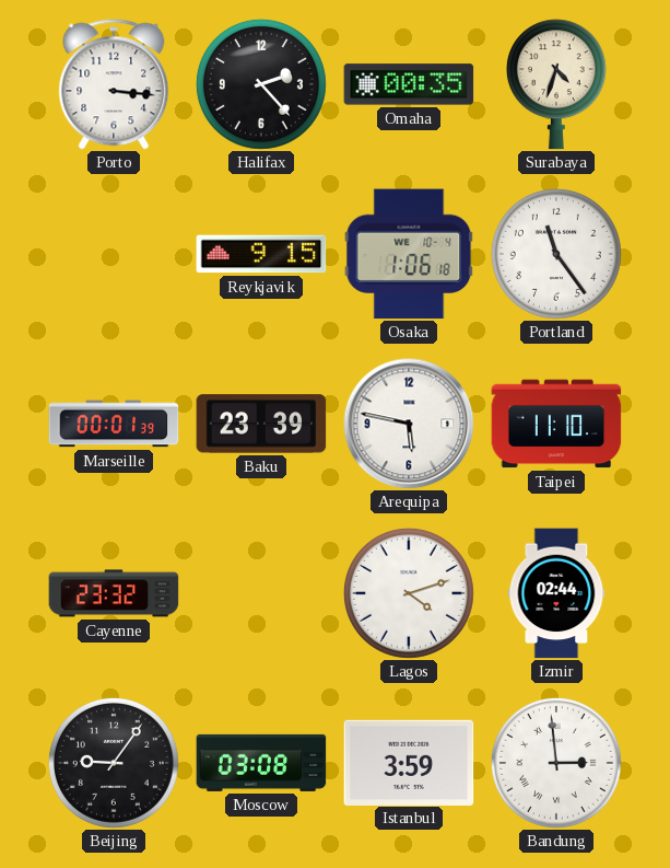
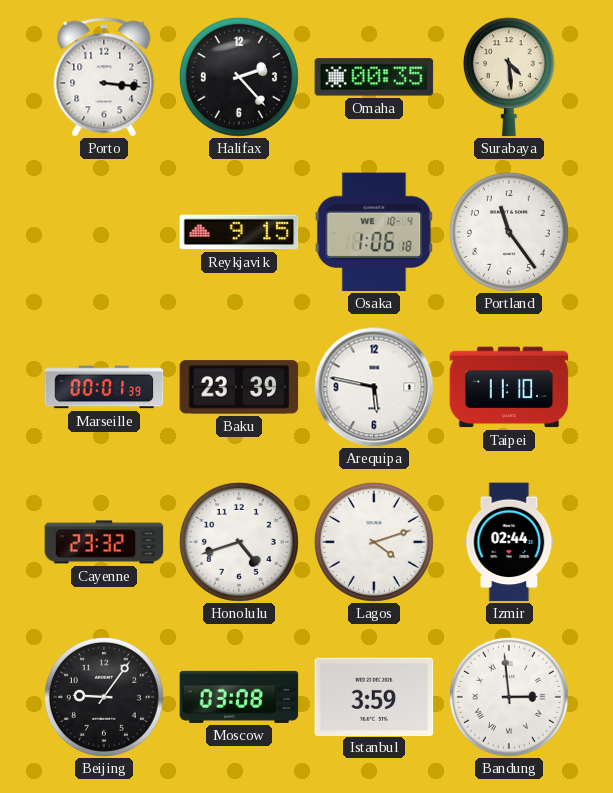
Surabaya: 4:33 -> 4:29 (509, 77)
Honolulu: none -> 4:42 (239, 542)
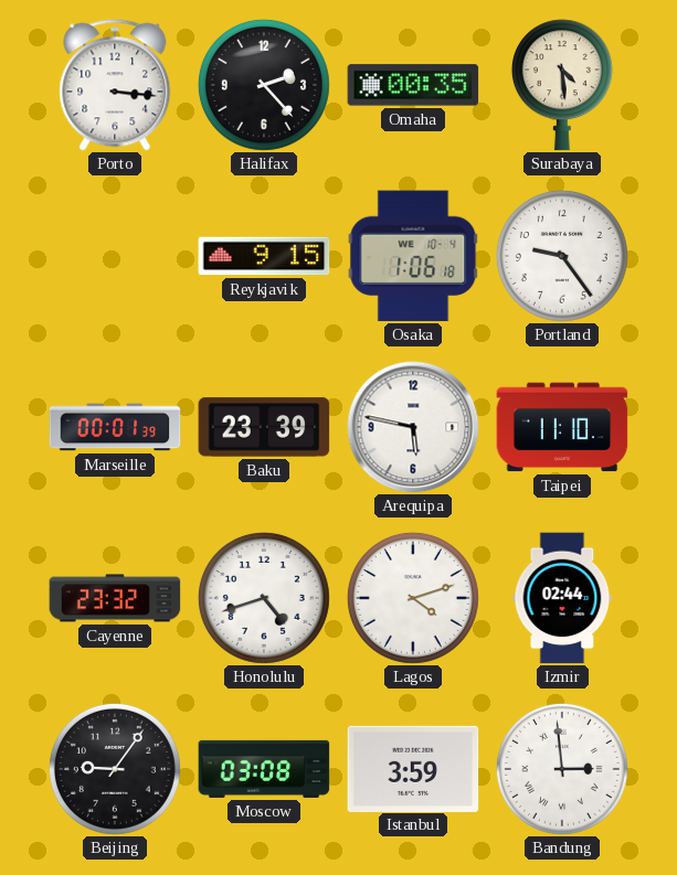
Portland: 11:24 -> 9:24 (562, 256)
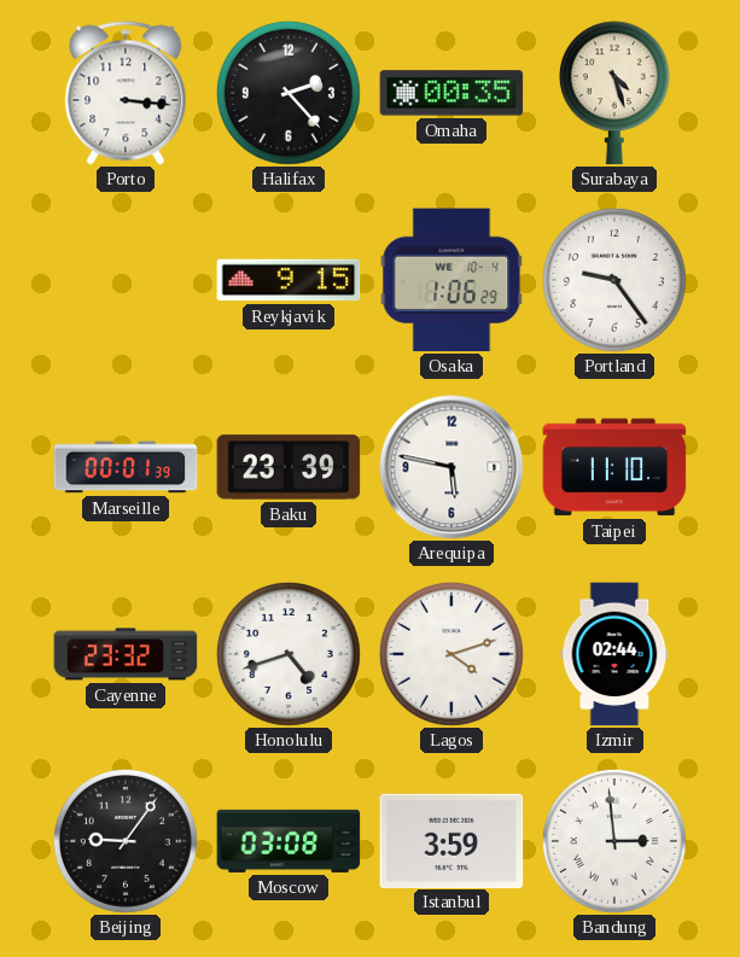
Surabaya: 4:29 -> 4:27 (614, 93)
Osaka: 1:06:18 -> 1:06:29 (451, 280)
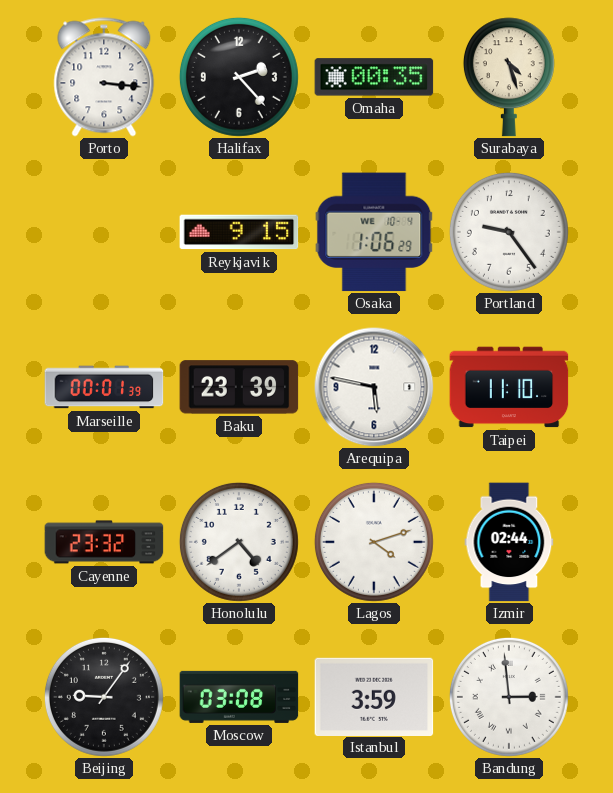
Honolulu: 4:42 -> 4:39 (239, 542)
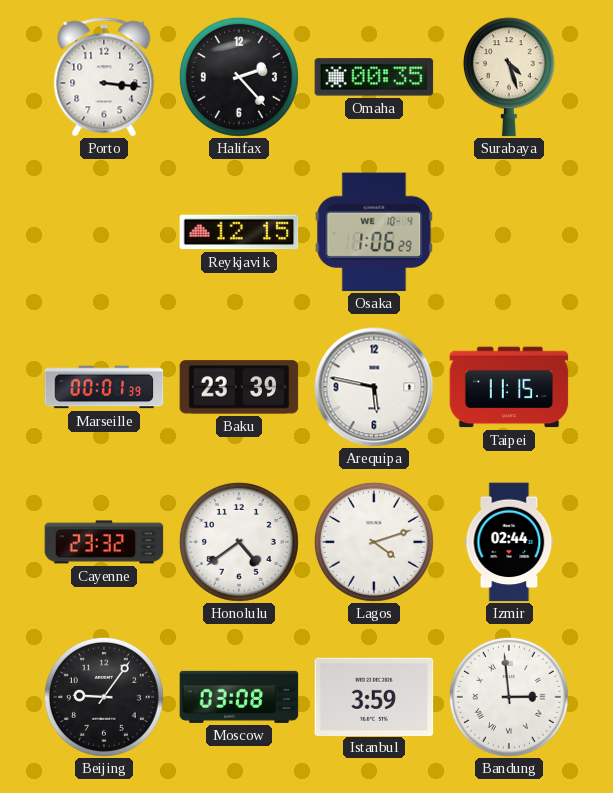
Reykjavik: 9:15 -> 12:15 (239, 232)
Portland: 9:24 -> none (509, 232)
Taipei: 11:10 -> 11:15 (509, 387)
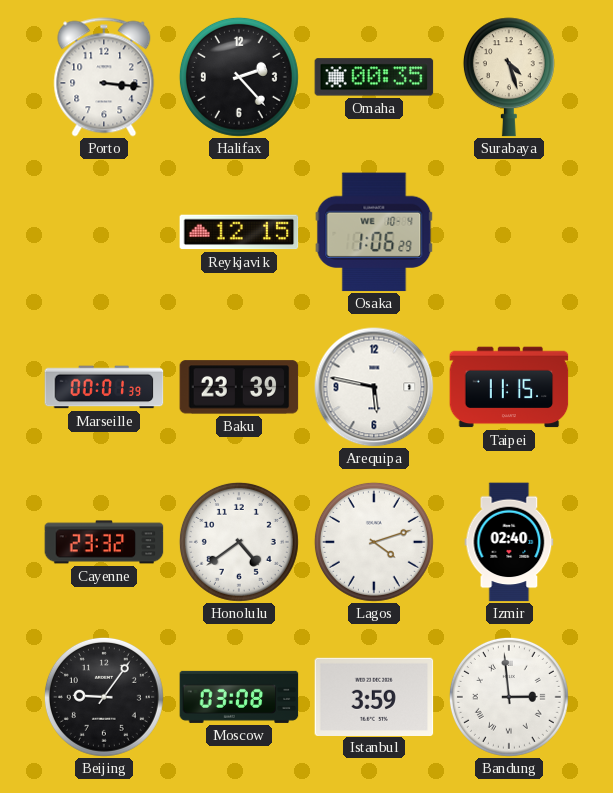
Izmir: 02:44 -> 02:40 (509, 542)
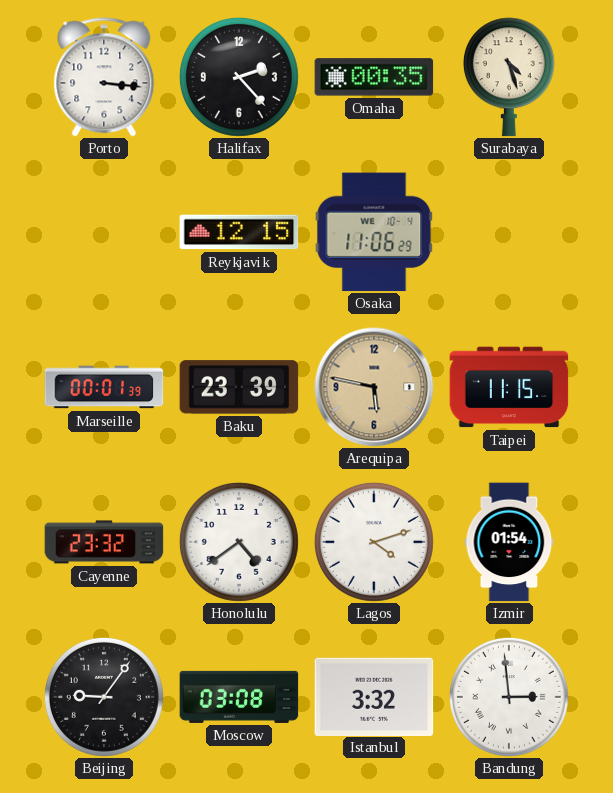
Osaka: 1:06 -> 11:06 (374, 232)
Arequipa dial: white -> champagne (374, 387)
Izmir: 02:40 -> 01:54 (509, 542)
Istanbul: 3:59 -> 3:32 (374, 696)
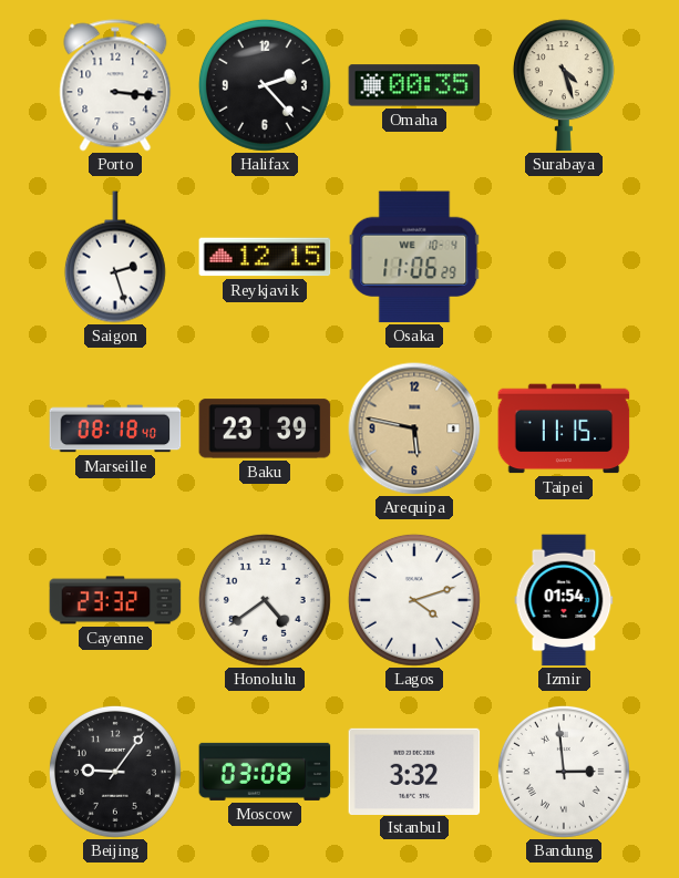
Saigon: none -> 2:27 (115, 257)
Marseille: 00:01 -> 08:18 (115, 428)
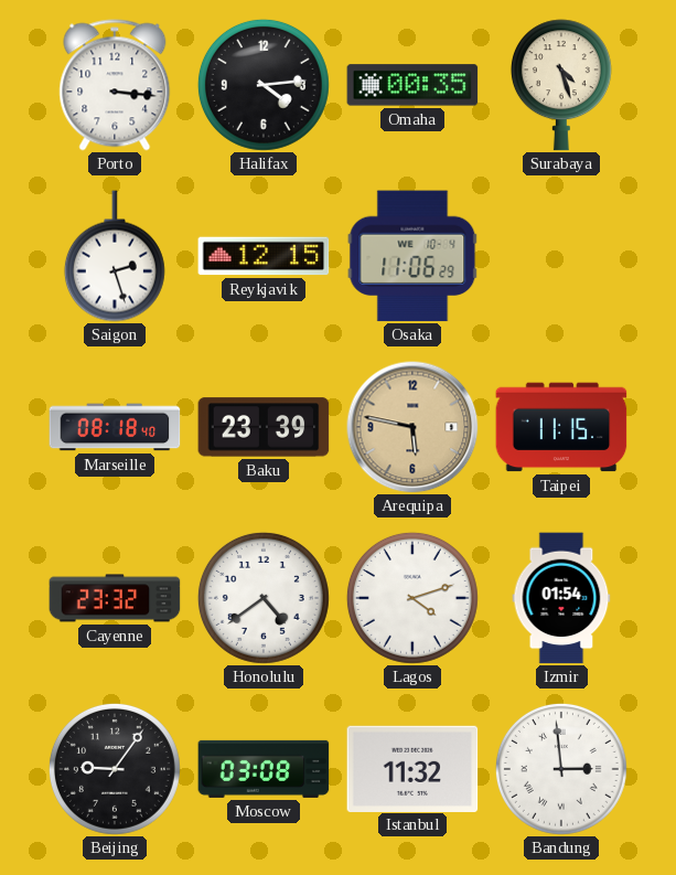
Halifax: 2:23 -> 4:14 (264, 85)
Istanbul: 3:32 -> 11:32 (412, 768)
